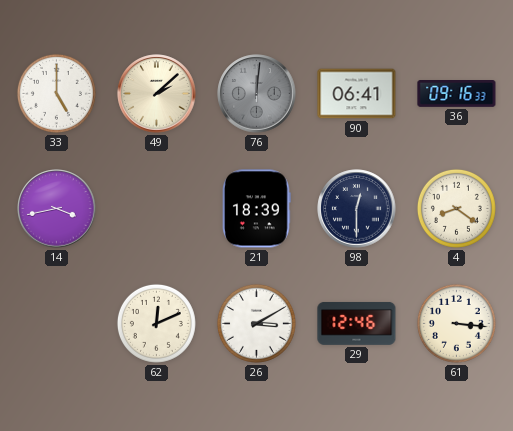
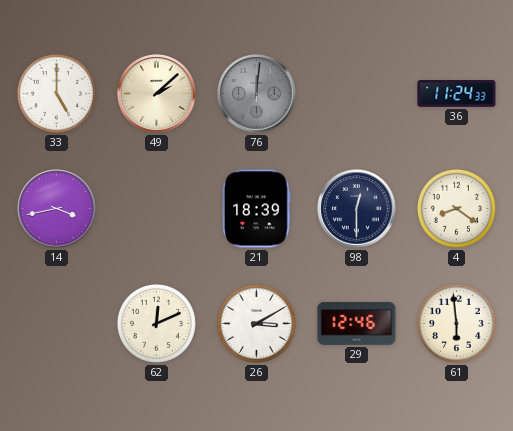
90: 06:41 -> none (357, 94)
36: 09:16 -> 11:24 (457, 94)
61: 3:16 -> 5:59 (456, 323)
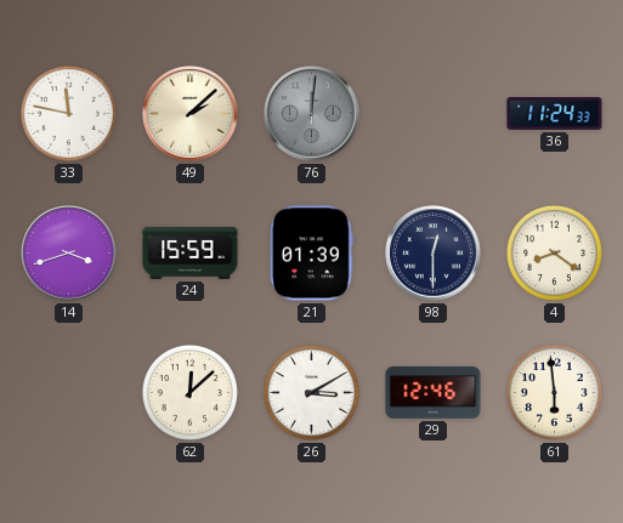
33: 5:00 -> 11:47 (68, 113)
14: 3:43 -> 3:42 (69, 254)
24: none -> 15:59 (191, 254)
21: 18:39 -> 01:39 (312, 254)
62: 12:11 -> 12:08 (189, 392)
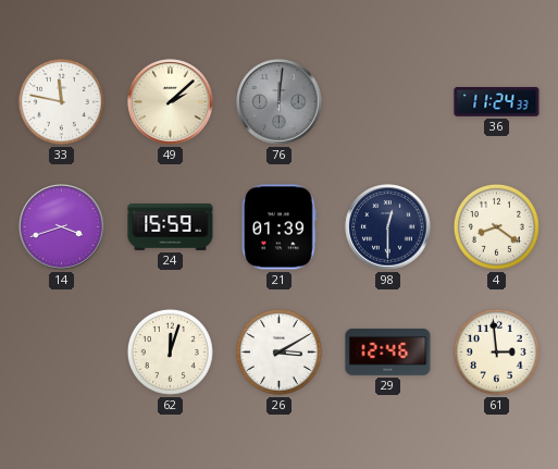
62: 12:08 -> 12:03 (170, 351)
61: 5:59 -> 2:59 (496, 351)
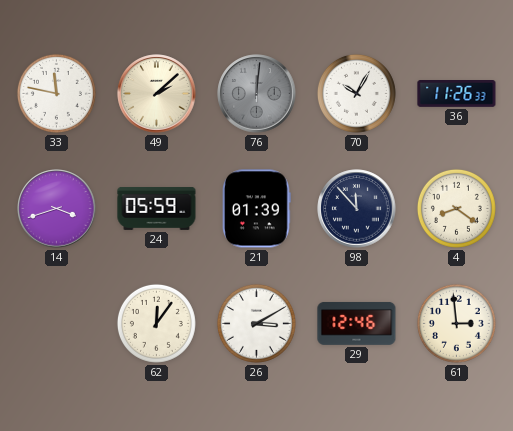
70: none -> 10:05 (356, 93)
36: 11:24 -> 11:26 (457, 94)
24: 15:59 -> 05:59 (157, 209)
98: 12:30 -> 11:53 (357, 209)
62: 12:03 -> 12:06 (156, 323)
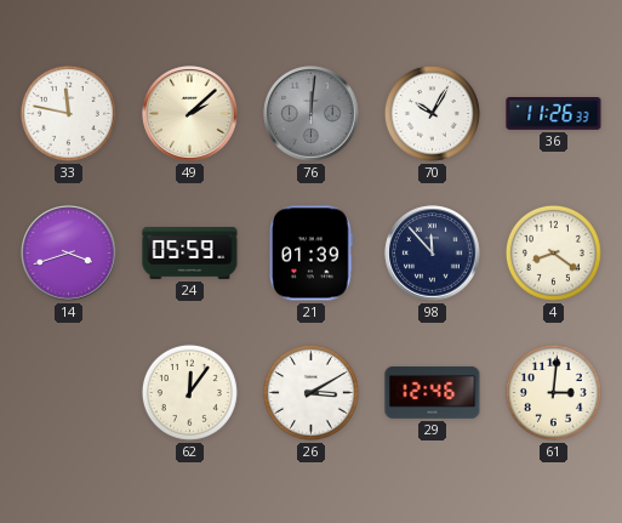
61: 2:59 -> 3:01 (553, 392)
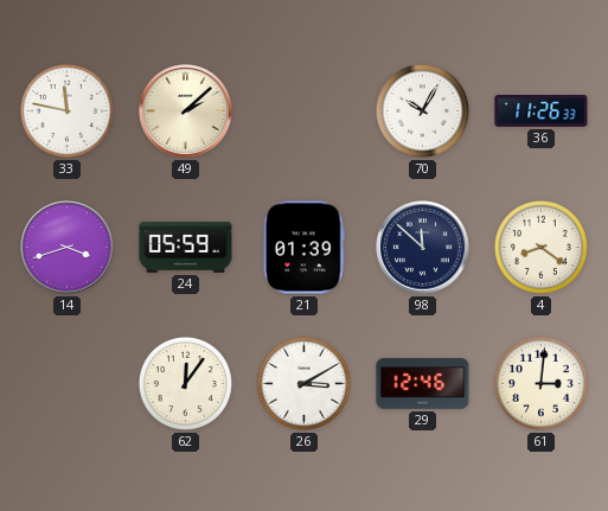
76: 12:01 -> none (312, 114)
98: 11:53 -> 11:52 (423, 248)
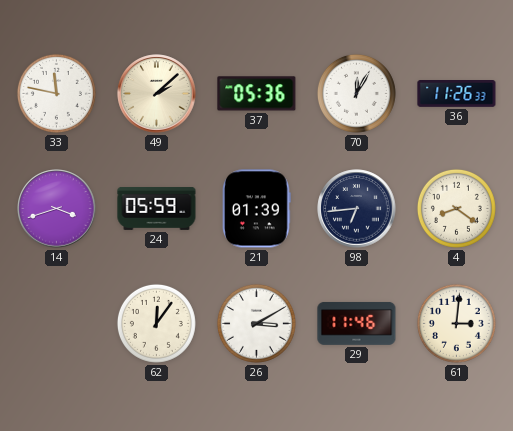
37: none -> 05:36 (257, 94)
70: 10:05 -> 12:05 (356, 93)
98: 11:52 -> 6:44 (357, 209)
29: 12:46 -> 11:46 (357, 323)
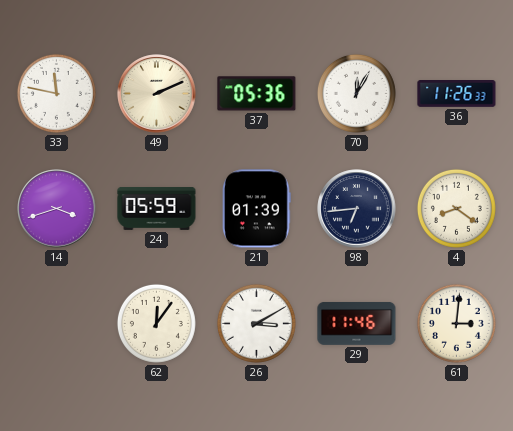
49: 2:08 -> 2:11 (157, 94)
